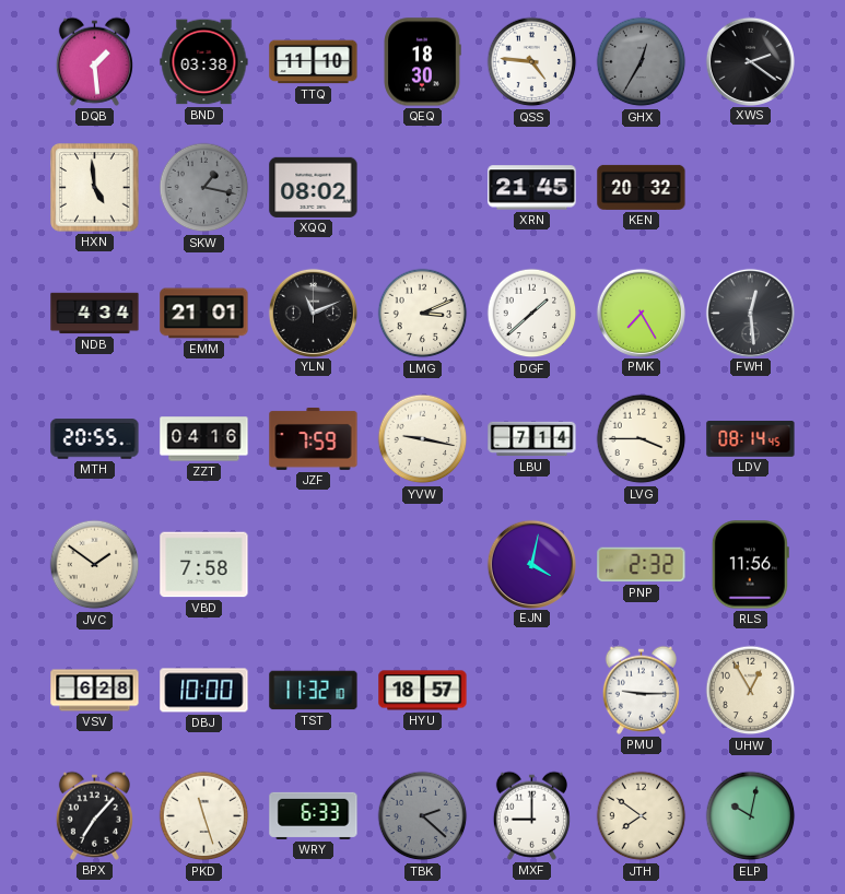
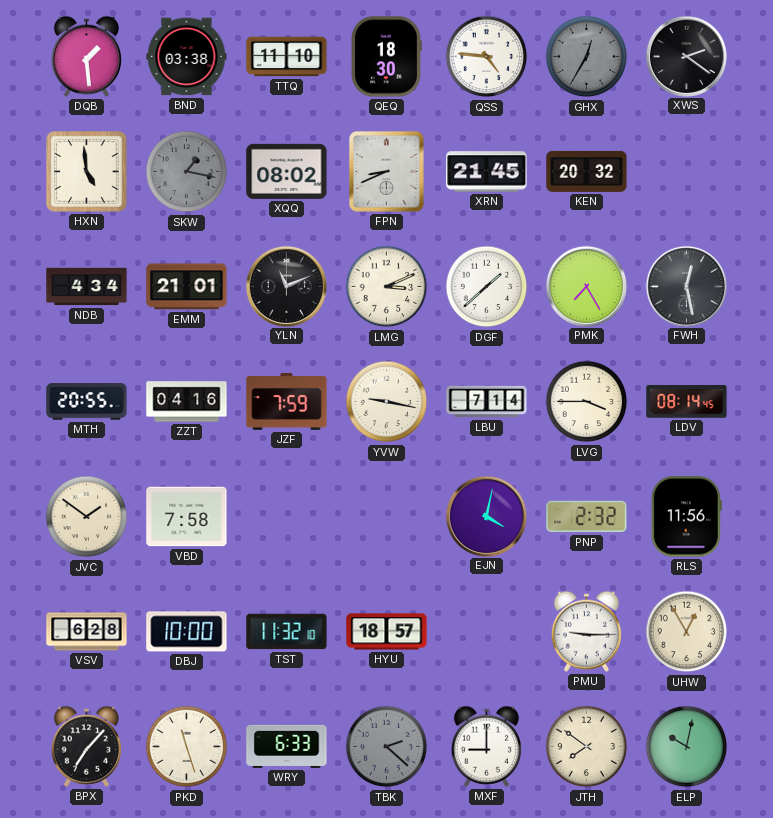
FPN: none -> 8:41 (386, 171)
FWH: 12:29 -> 12:28 (686, 286)
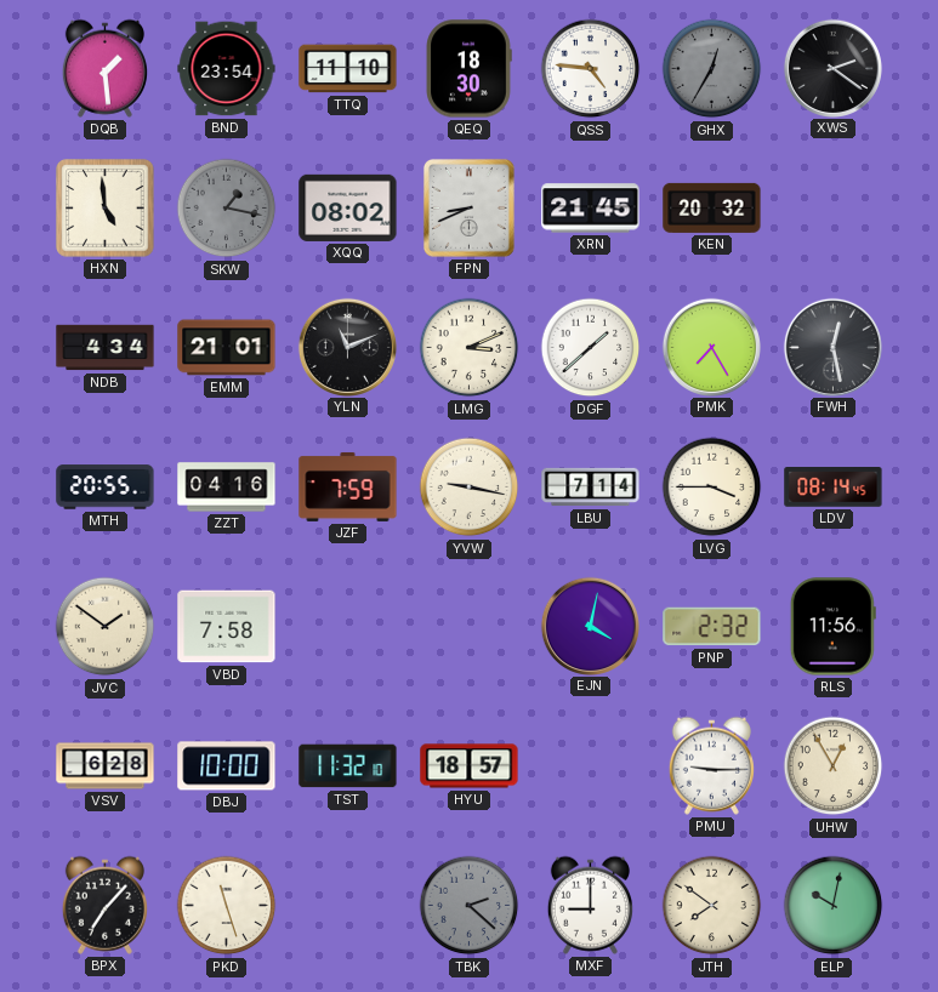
BND: 03:38 -> 23:54 (227, 69)
WRY: 6:33 -> none (287, 746)
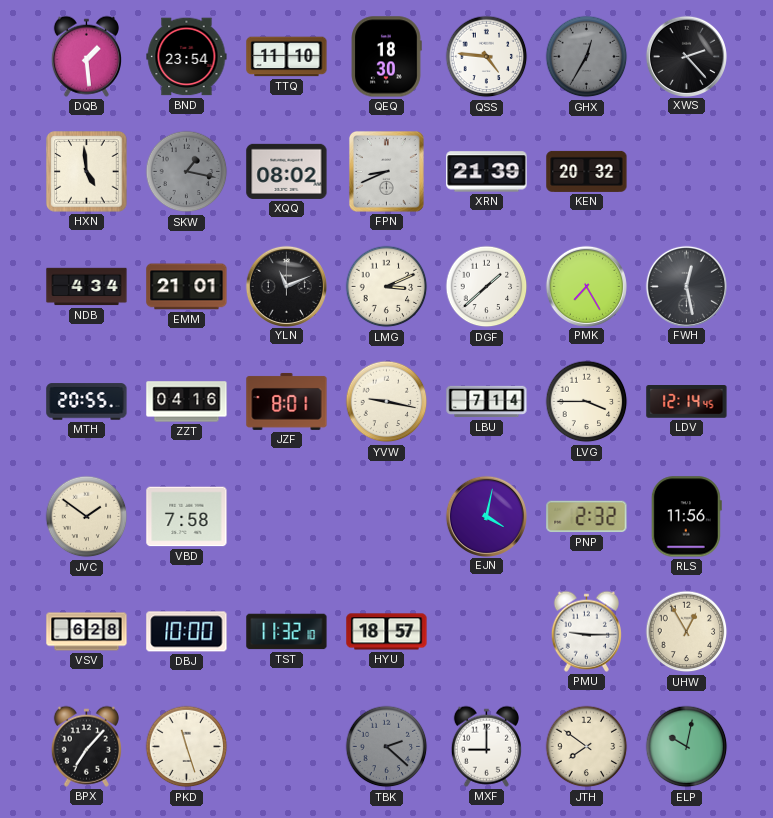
XWS: 2:21 -> 2:23 (686, 56)
XRN: 21:45 -> 21:39 (487, 172)
JZF: 7:59 -> 8:01 (287, 401)
LDV: 08:14 -> 12:14 (687, 402)
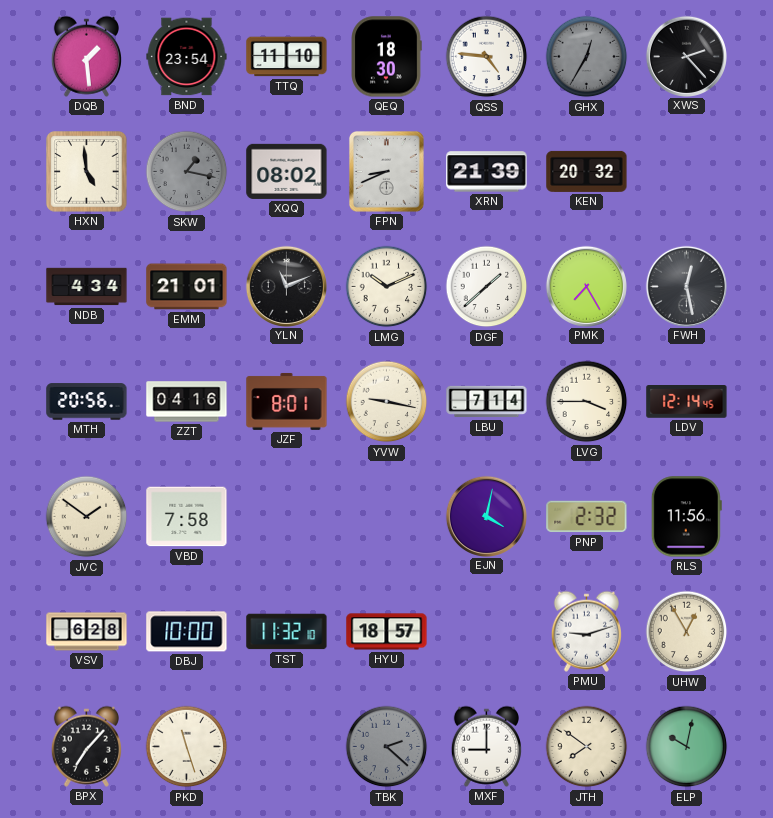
LMG: 3:11 -> 10:11 (387, 287)
MTH: 20:55 -> 20:56 (87, 402)
PMU: 9:15 -> 9:12 (586, 631)
